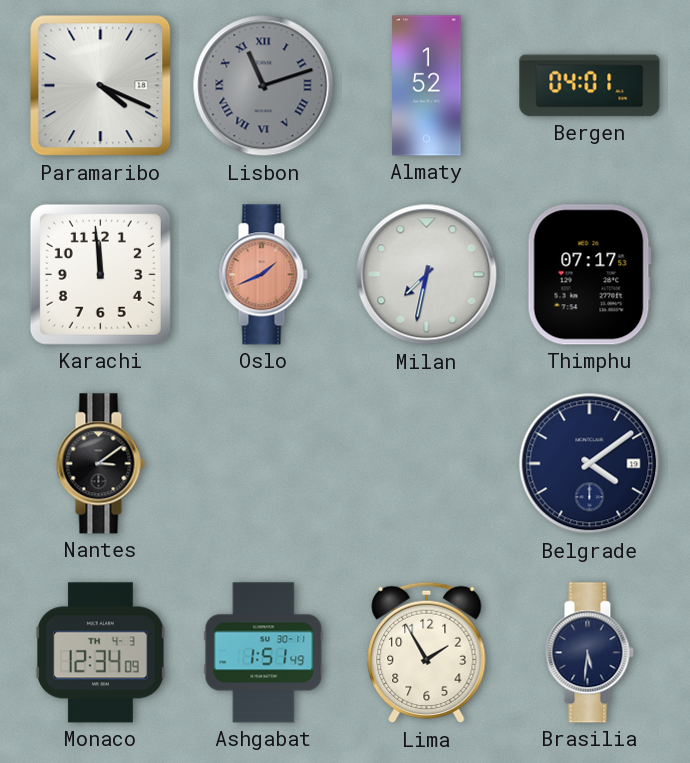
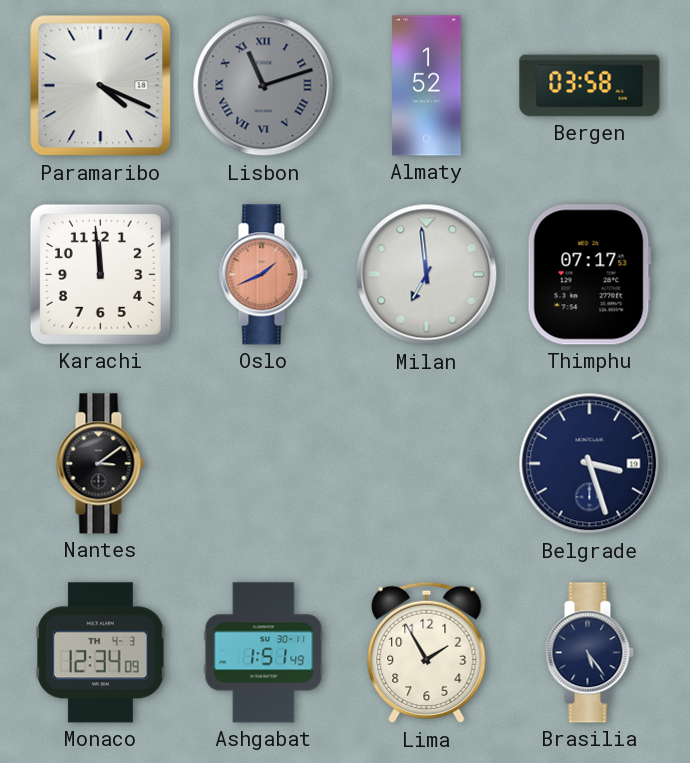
Bergen: 04:01 -> 03:58 (590, 86)
Milan: 7:32 -> 6:59 (427, 275)
Belgrade: 4:09 -> 3:27 (590, 464)
Brasilia: 5:31 -> 5:24 (589, 653)
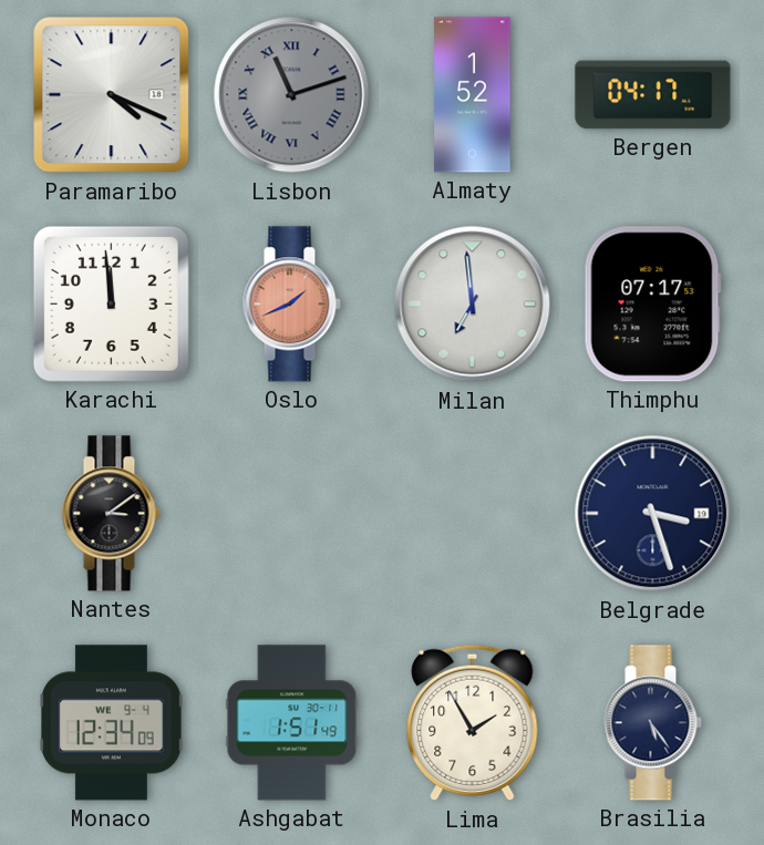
Bergen: 03:58 -> 04:17 (653, 95)
Monaco date: TH 4-3 -> WE 9-4 (112, 723)
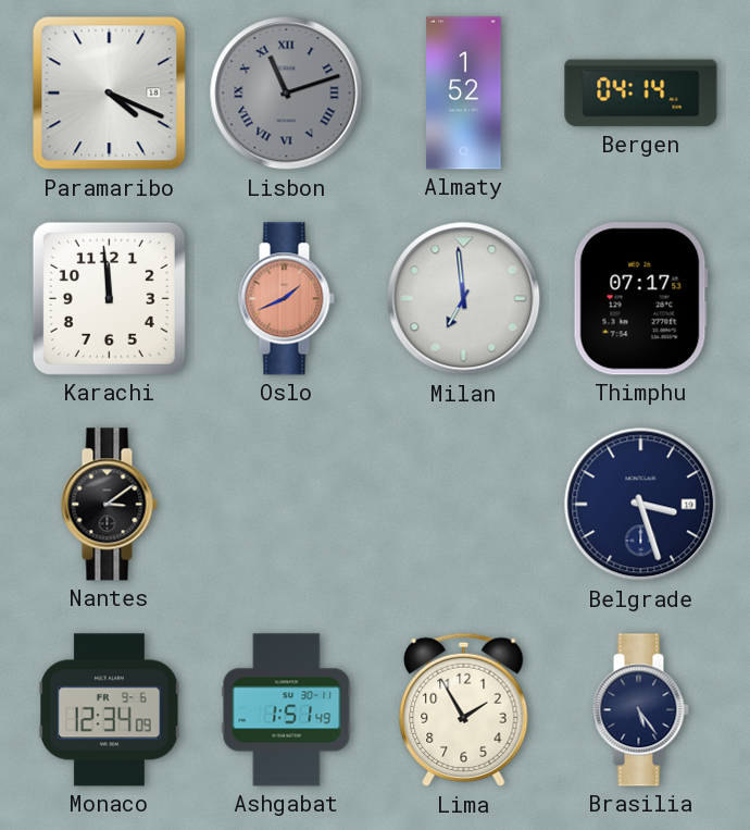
Bergen: 04:17 -> 04:14 (641, 94)
Monaco date: WE 9-4 -> FR 9-6 (110, 710)
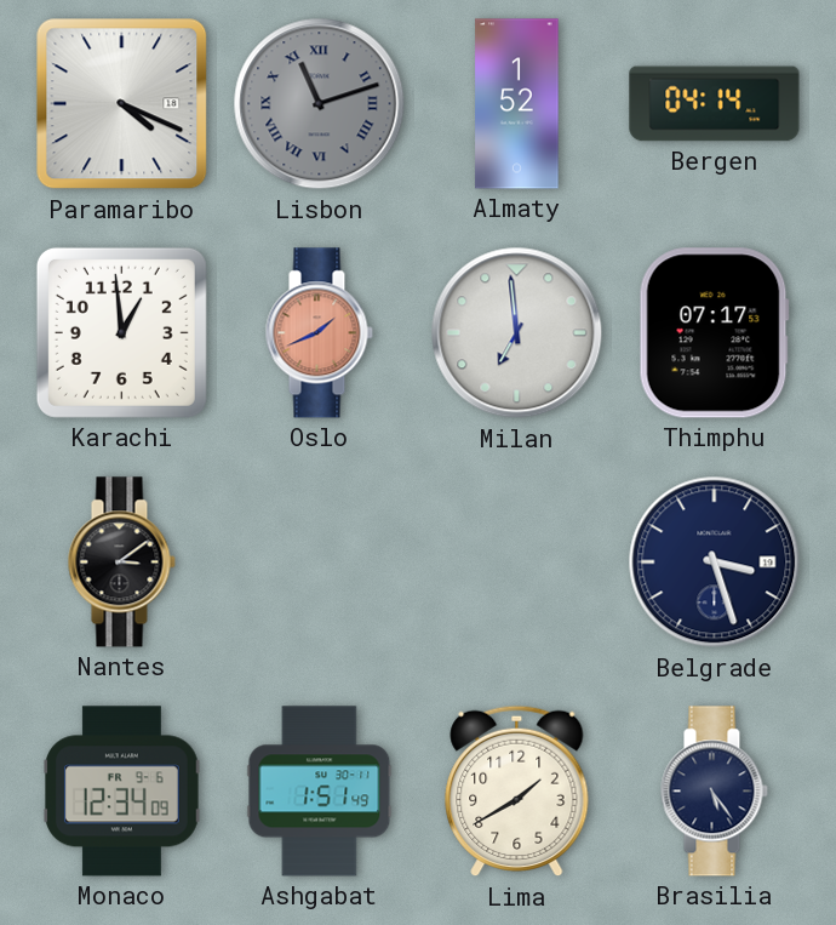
Karachi: 11:59 -> 12:59 (121, 332)
Lima: 1:55 -> 1:40 (517, 792)
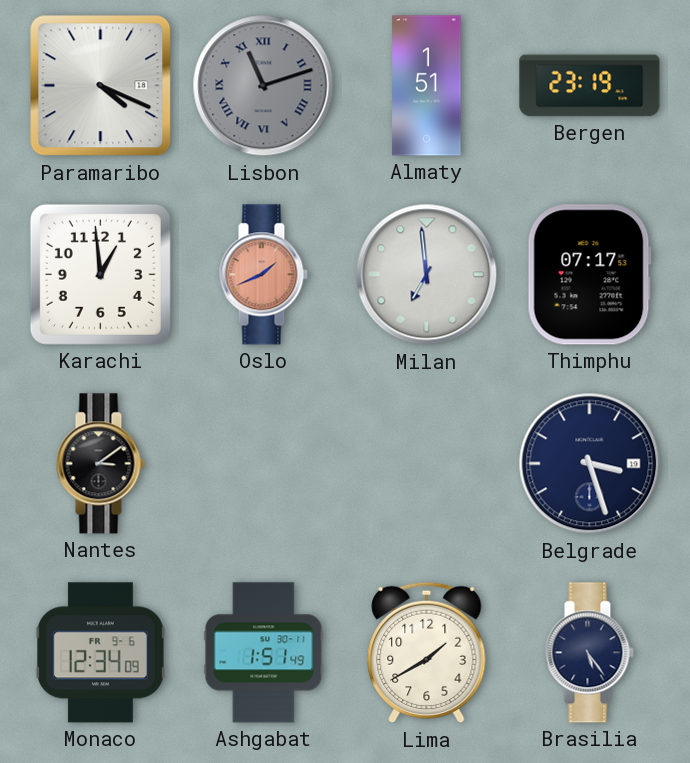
Almaty: 1:52 -> 1:51 (427, 86)
Bergen: 04:14 -> 23:19 (590, 86)
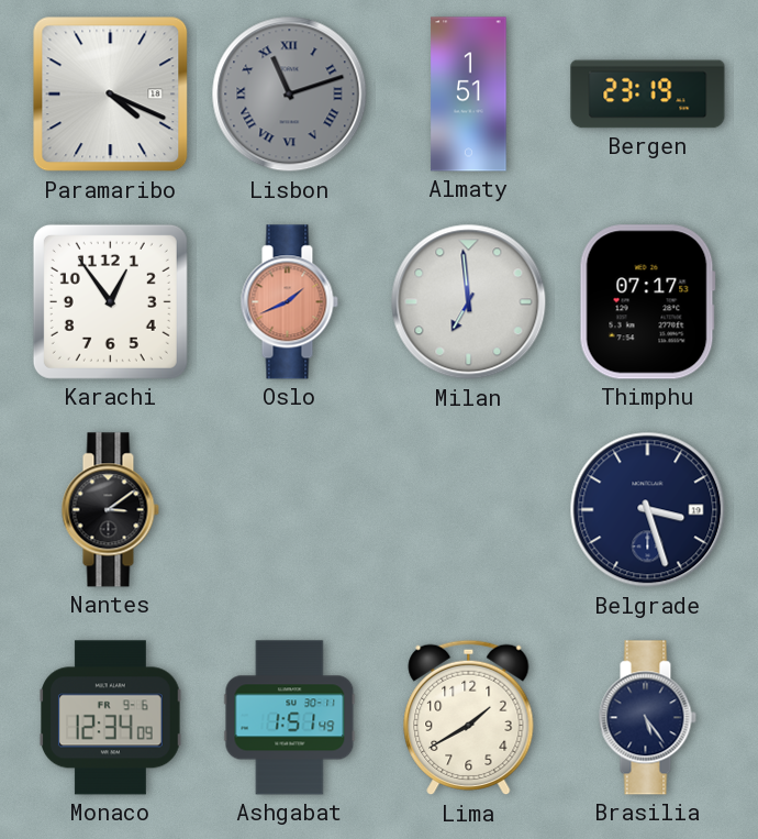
Karachi: 12:59 -> 12:54 (110, 301)
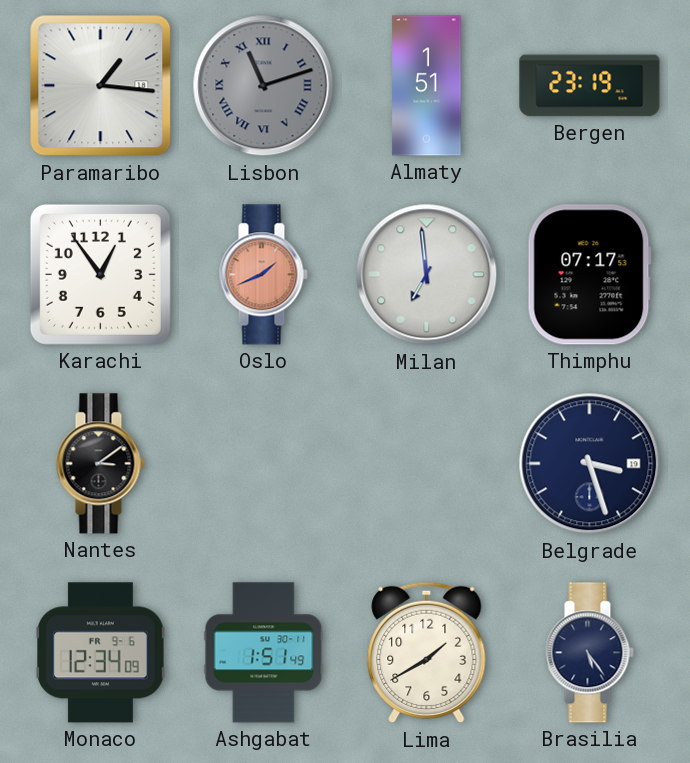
Paramaribo: 4:19 -> 1:16 (101, 86)
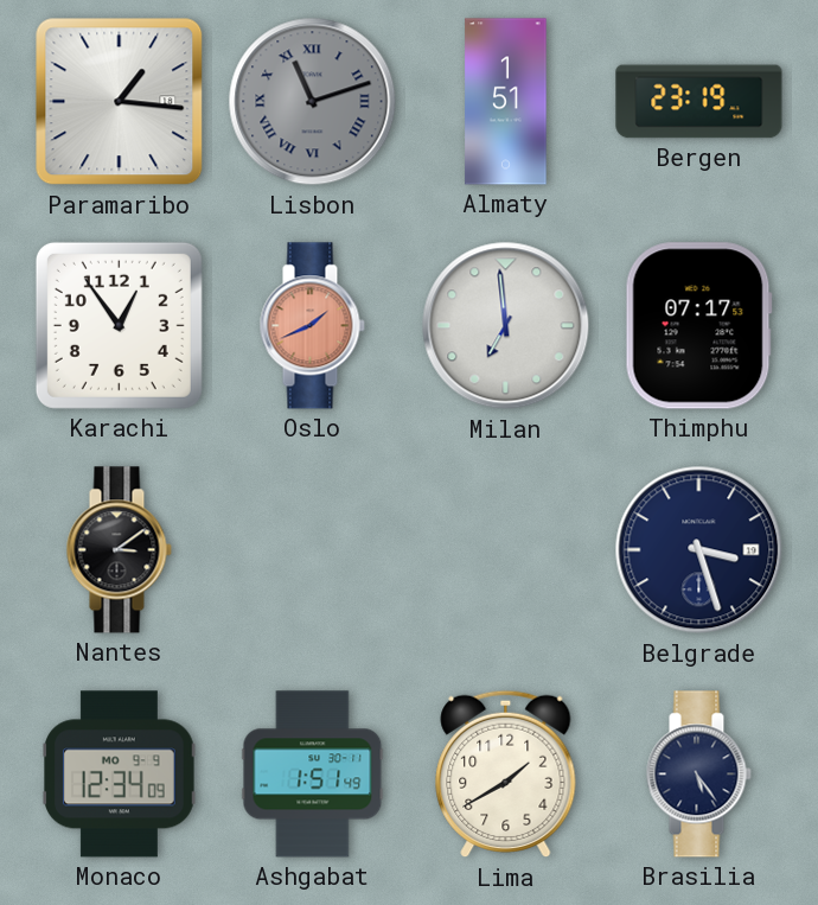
Monaco date: FR 9-6 -> MO 9-9 (120, 775)
